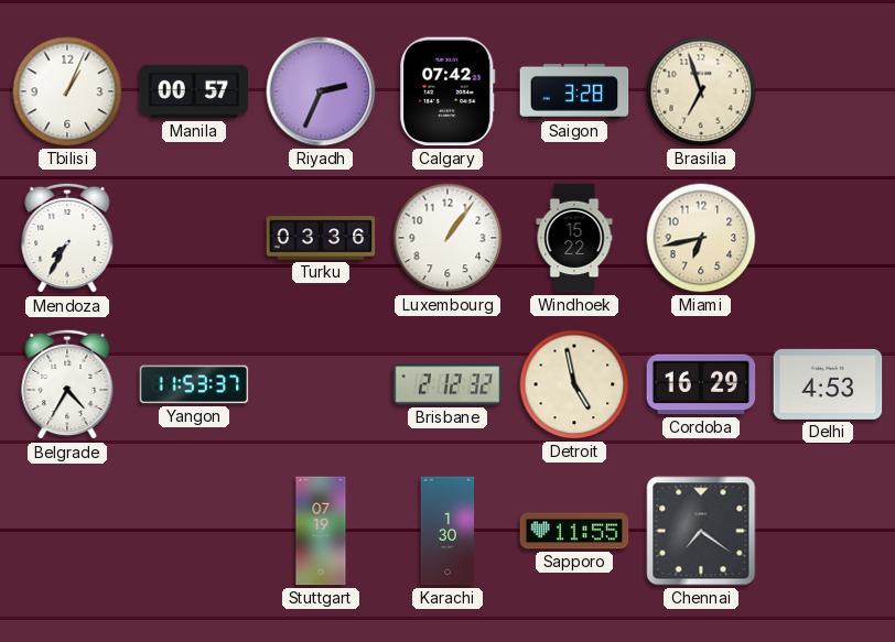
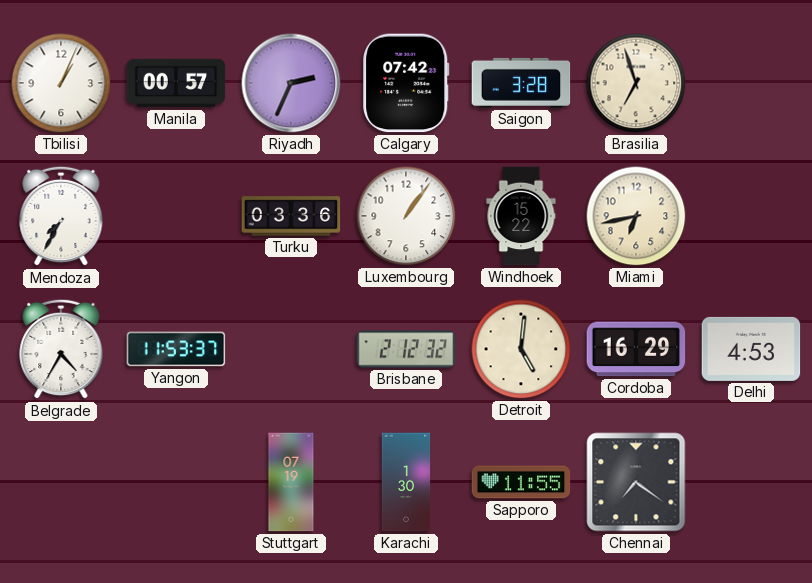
Detroit: 4:58 -> 5:01 (521, 349)
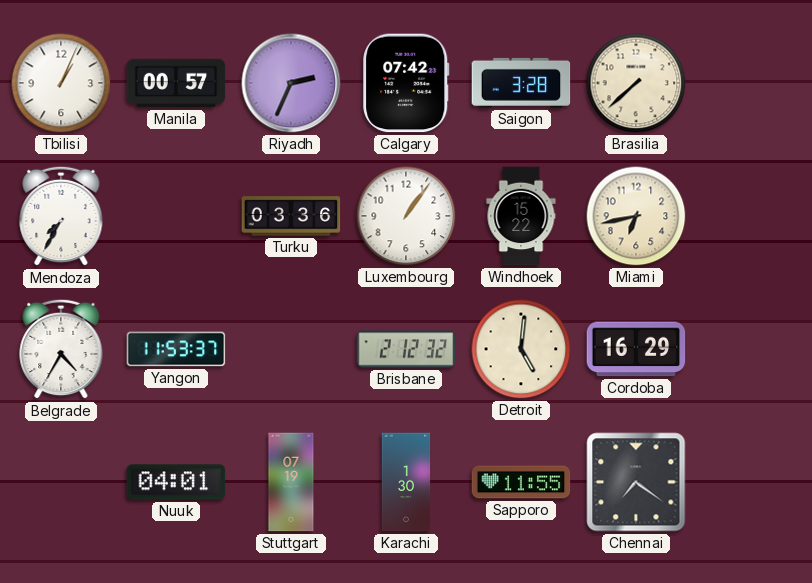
Brasilia: 6:57 -> 7:38 (636, 83)
Delhi: 4:53 -> none (751, 349)
Nuuk: none -> 04:01 (176, 482)
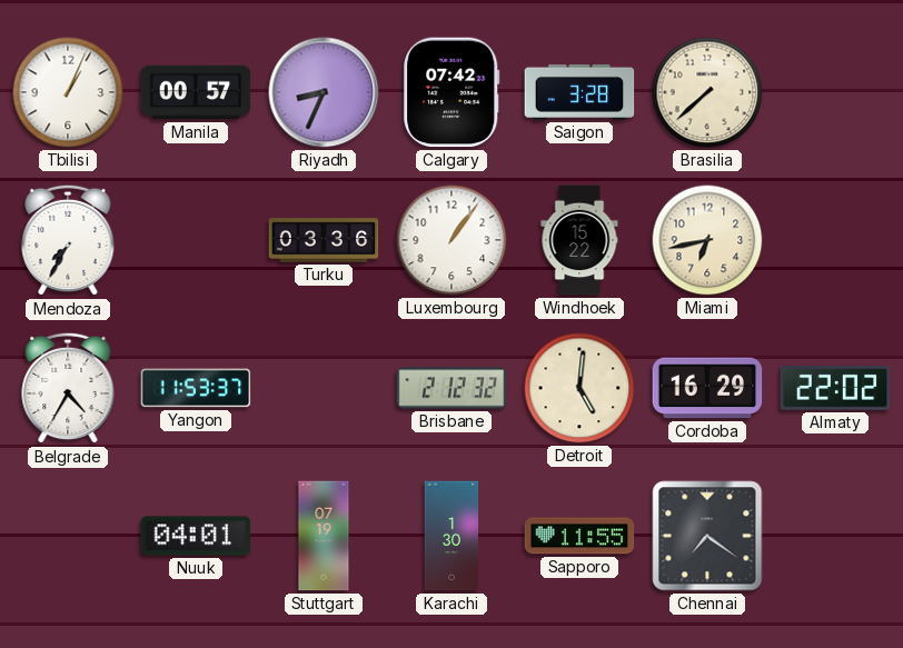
Riyadh: 2:34 -> 8:34 (324, 92)
Almaty: none -> 22:02 (835, 388)
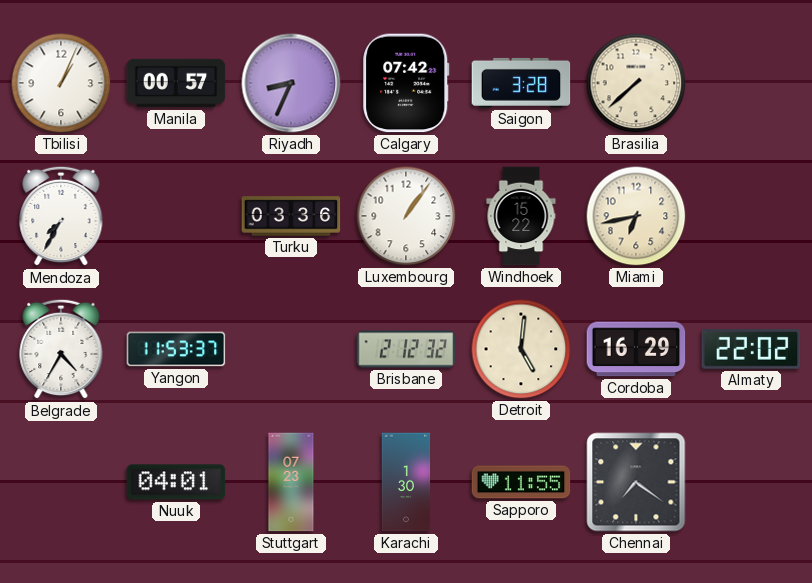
Stuttgart: 07:19 -> 07:23 (291, 482)
